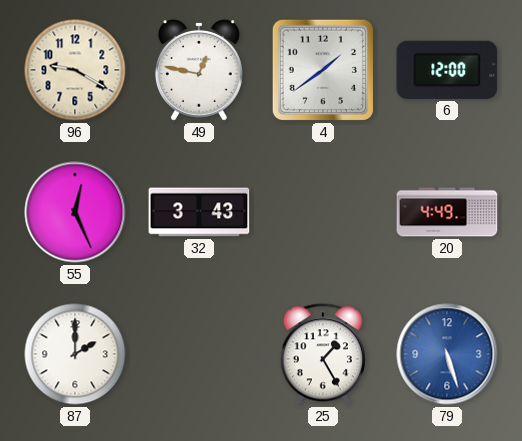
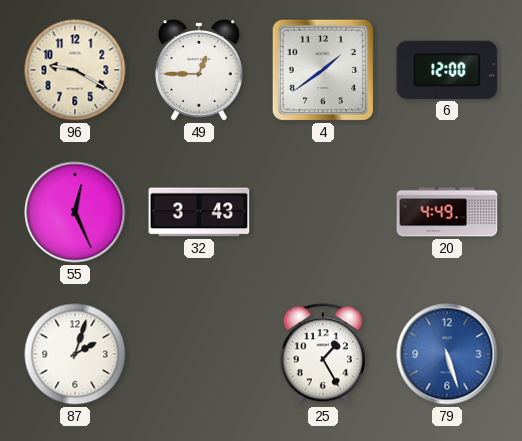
49: 12:47 -> 12:45 (199, 70)
87: 2:00 -> 2:03 (75, 354)
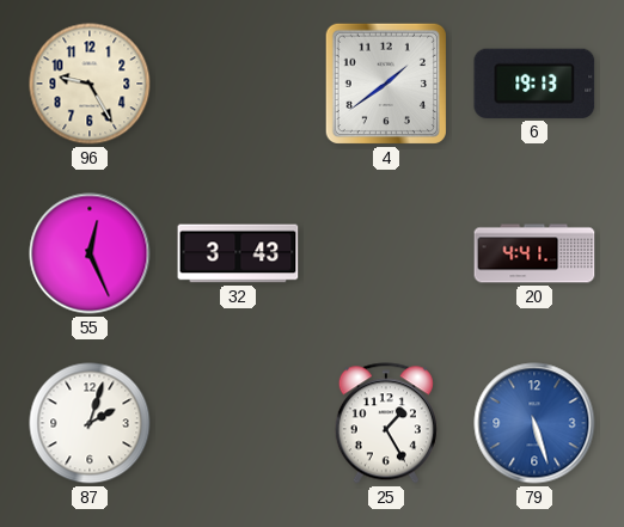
96: 9:20 -> 9:25 (90, 84)
49: 12:45 -> none (199, 70)
6: 12:00 -> 19:13 (534, 84)
20: 4:49 -> 4:41 (534, 253)
